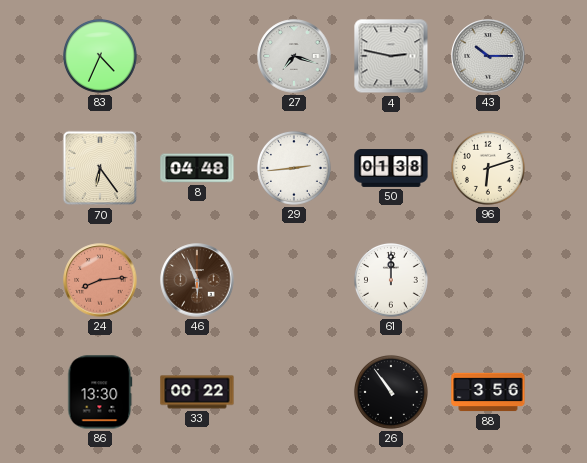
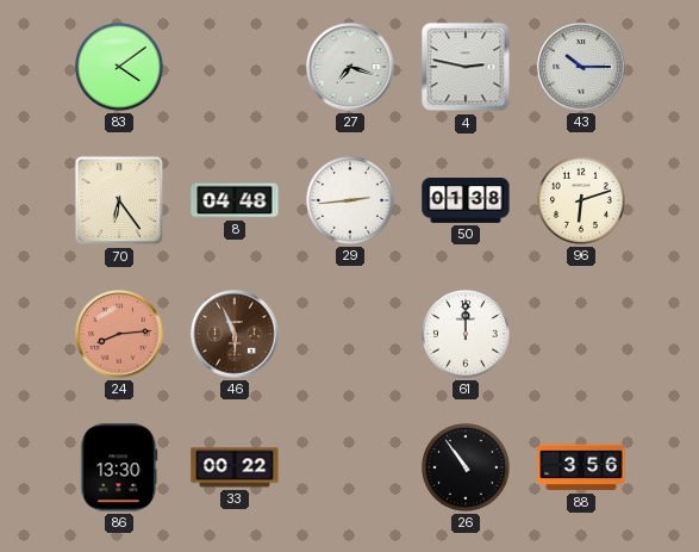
83: 4:34 -> 4:09 (119, 67)
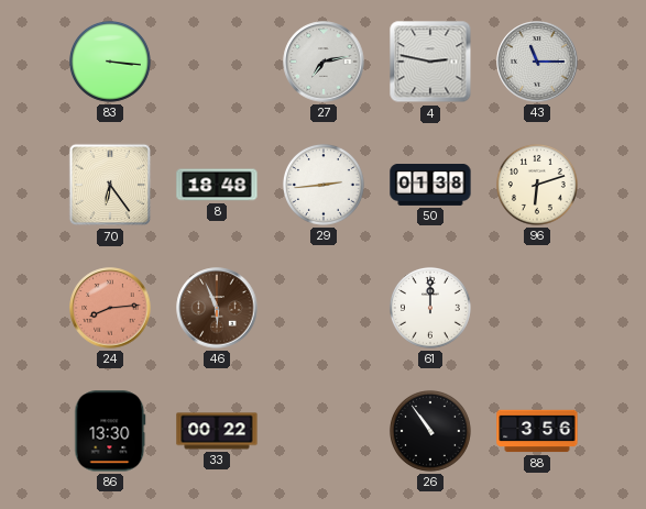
83: 4:09 -> 3:16 (110, 62)
27: 7:18 -> 7:13 (324, 62)
43: 10:15 -> 11:15 (537, 62)
8: 04:48 -> 18:48 (217, 185)
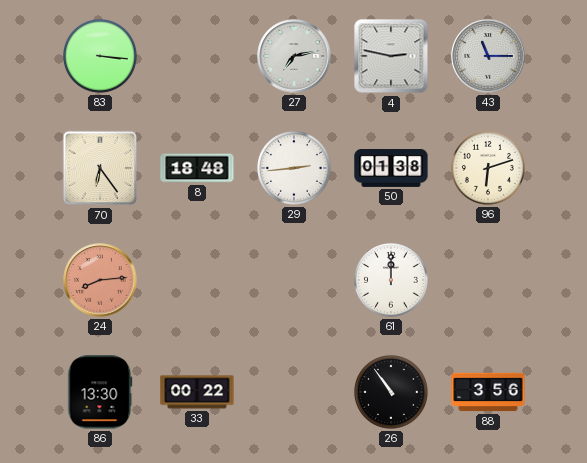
46: 5:56 -> none (217, 308)
